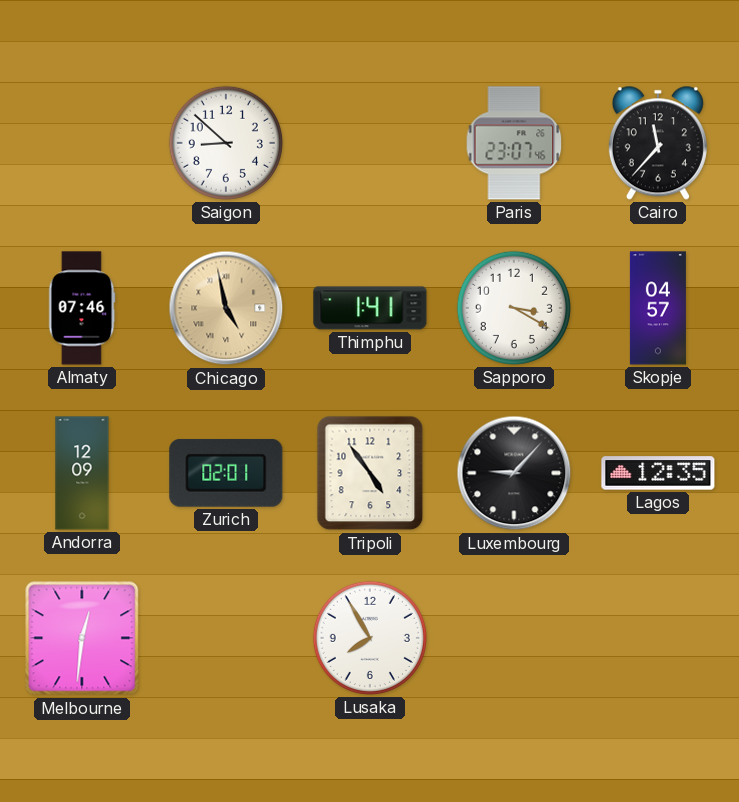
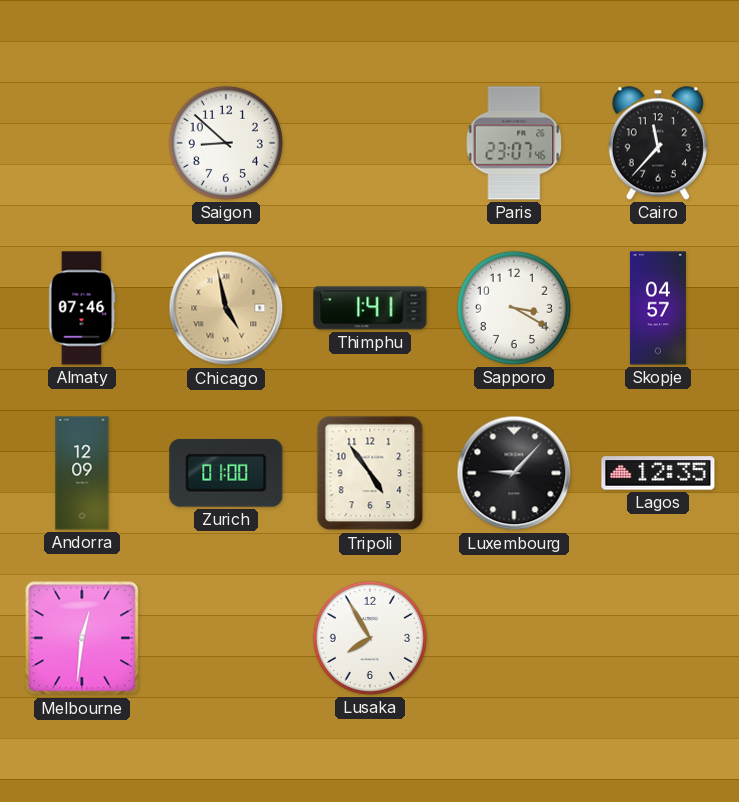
Zurich: 02:01 -> 01:00 (226, 473)
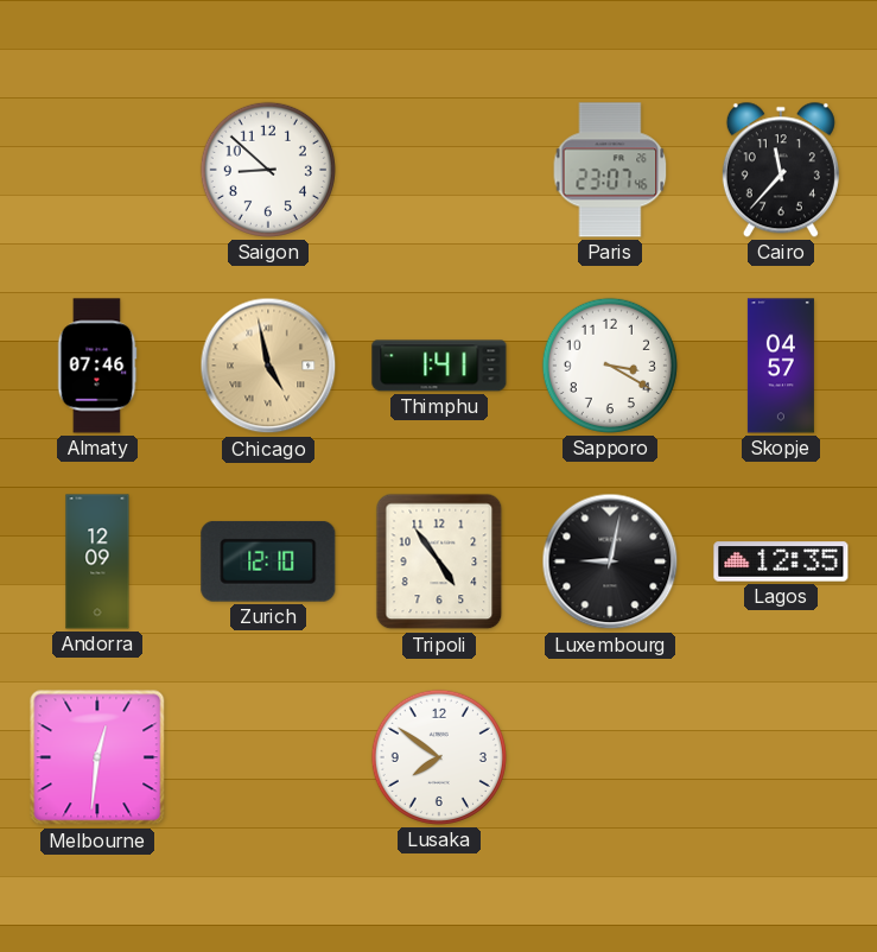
Zurich: 01:00 -> 12:10 (268, 561)
Luxembourg: 9:07 -> 9:02 (610, 561)
Lusaka: 7:55 -> 7:51 (439, 757)
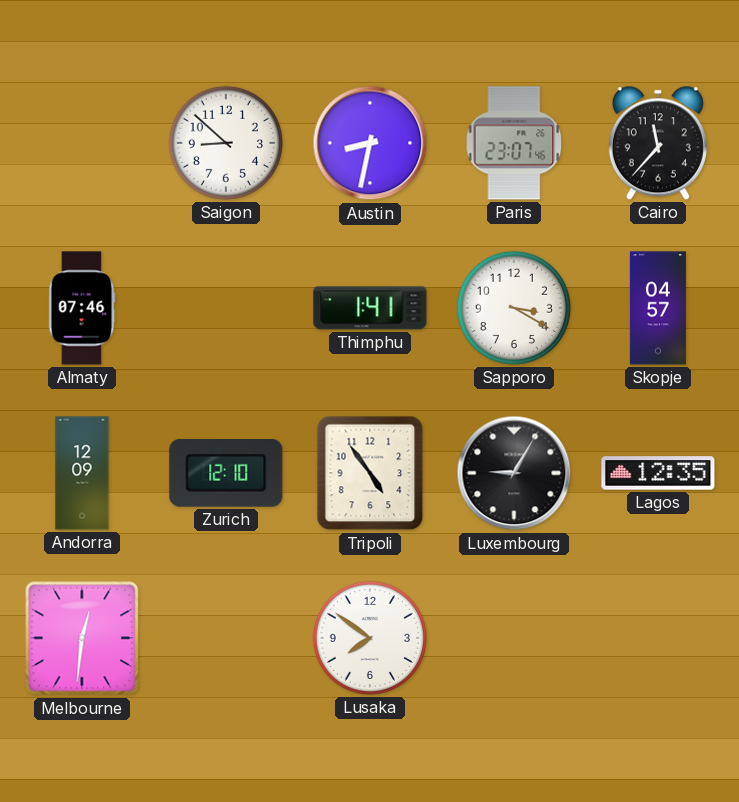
Austin: none -> 8:32 (370, 143)
Chicago: 4:58 -> none (268, 366)
Luxembourg: 9:02 -> 9:05 (514, 473)
